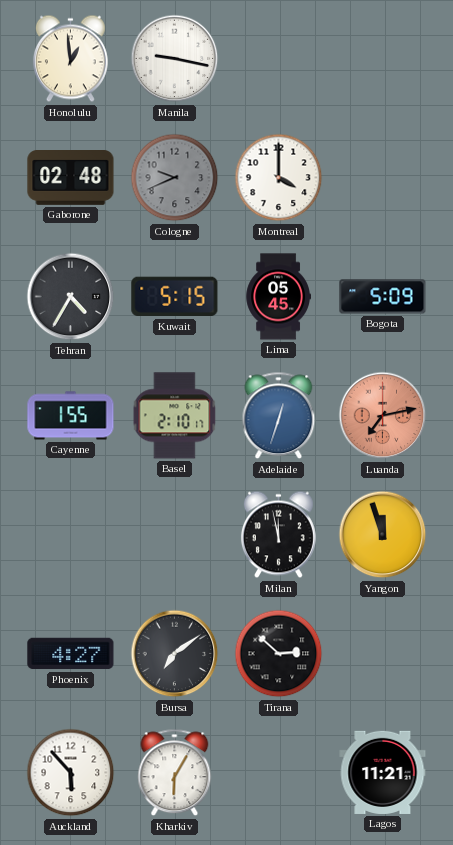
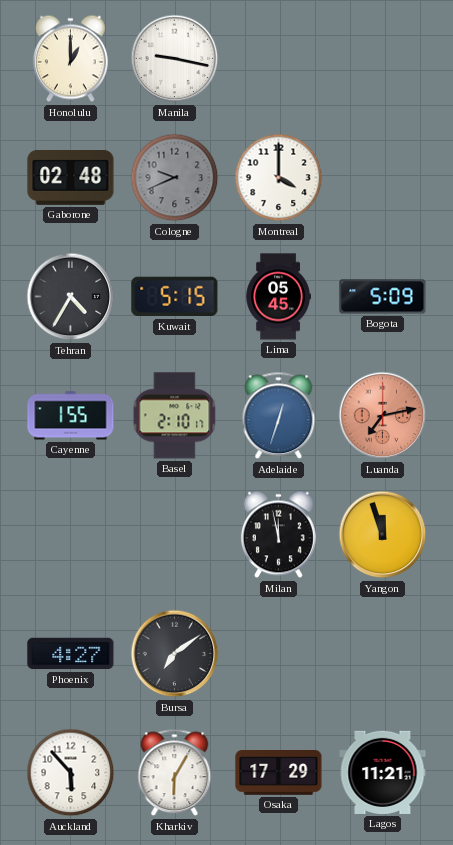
Honolulu: 12:59 -> 1:00 (70, 59)
Tirana: 2:52 -> none (279, 654)
Osaka: none -> 17:29 (279, 773)
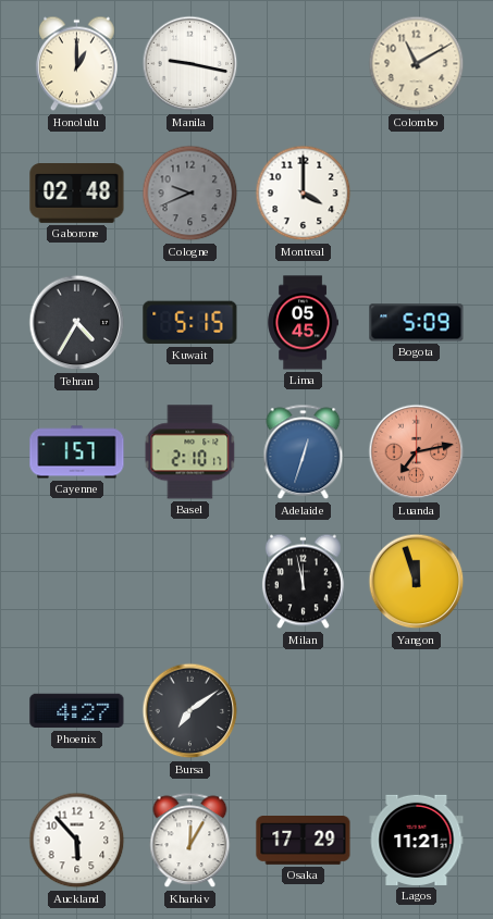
Colombo: none -> 11:10 (417, 64)
Cayenne: 1:55 -> 1:57 (77, 452)
Kharkiv: 6:05 -> 12:05 (190, 841)
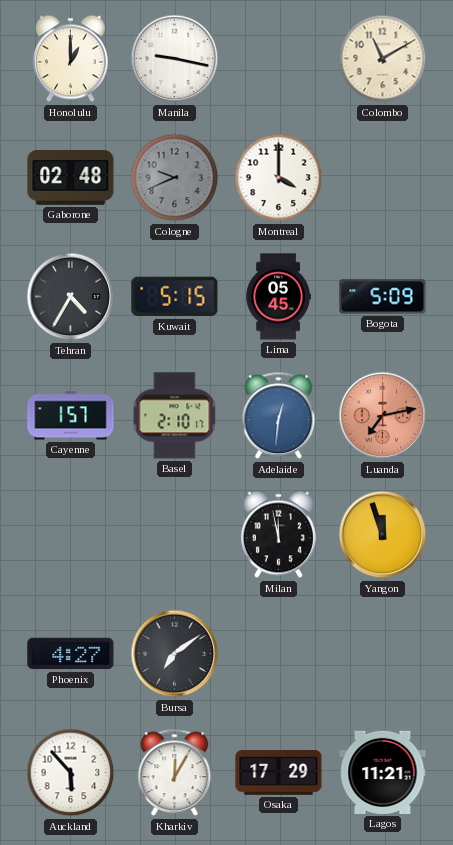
Adelaide: 12:33 -> 12:31 (279, 416)
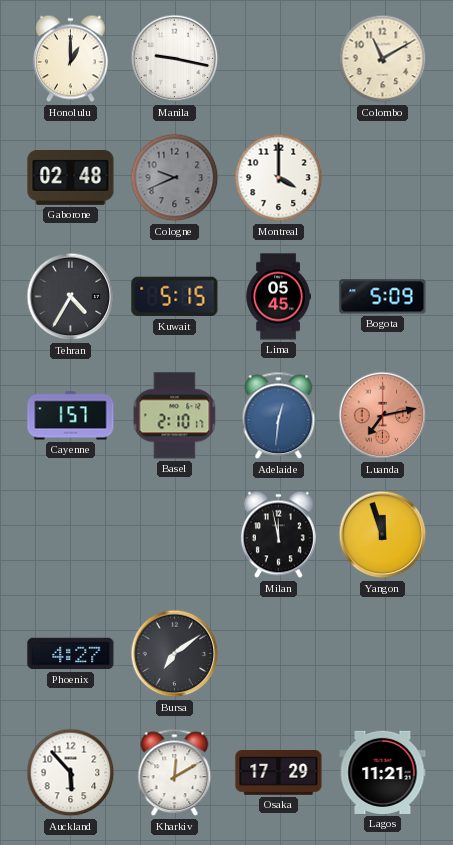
Kharkiv: 12:05 -> 12:10 (175, 773)
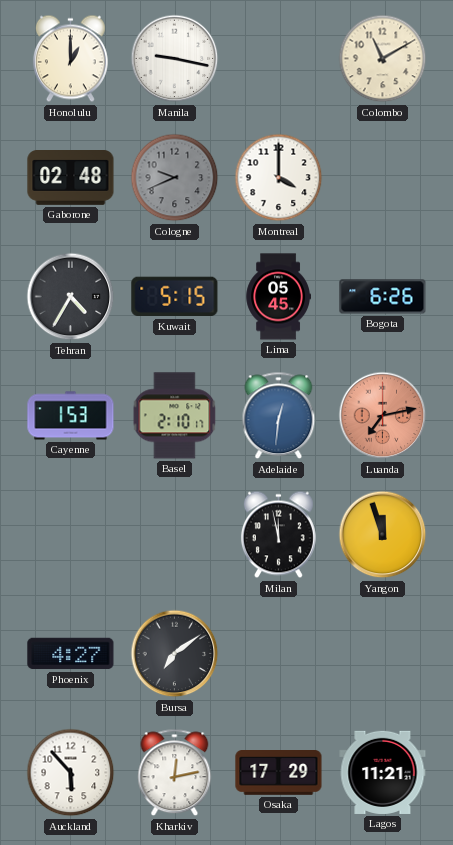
Bogota: 5:09 -> 6:26 (383, 297)
Cayenne: 1:57 -> 1:53 (71, 416)
Kharkiv: 12:10 -> 12:13 (175, 773)
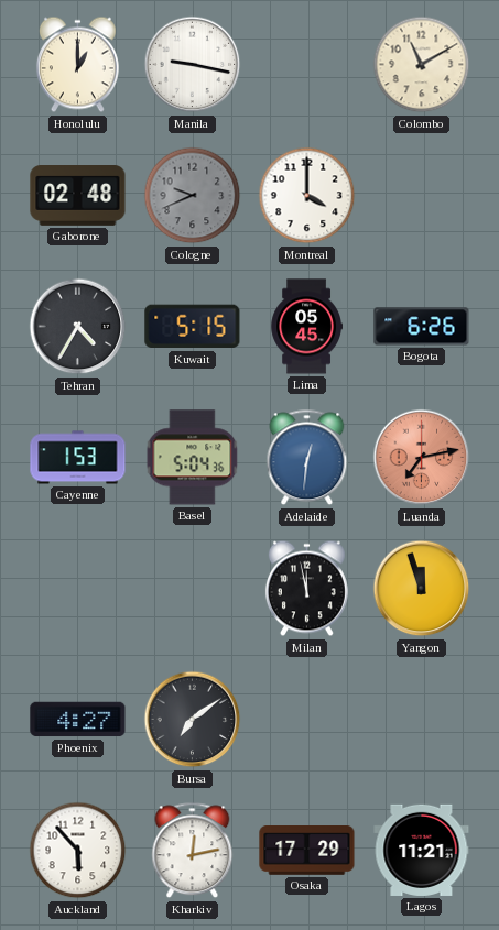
Basel: 2:10 -> 5:04 (193, 458)
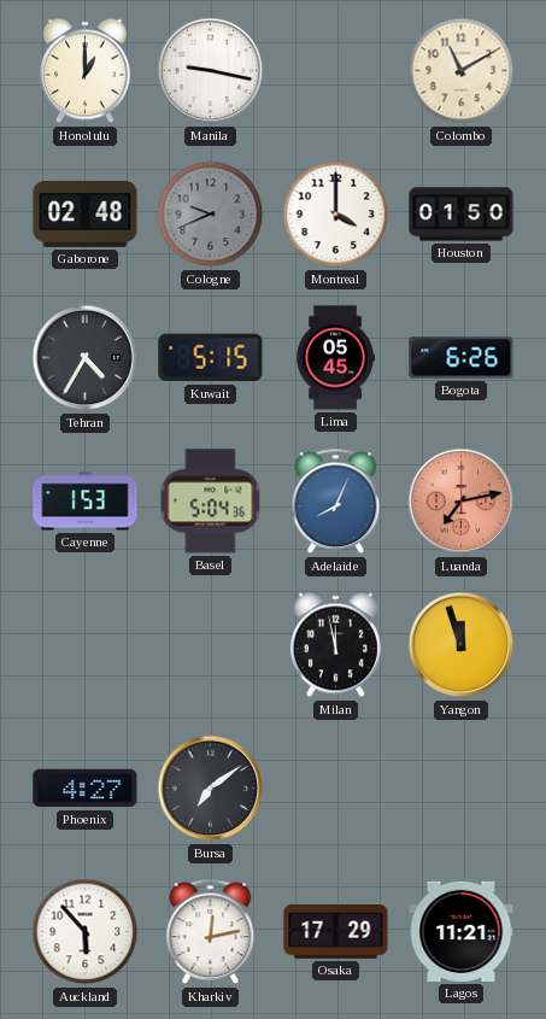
Houston: none -> 01:50 (462, 215)
Adelaide: 12:31 -> 8:04 (336, 502)
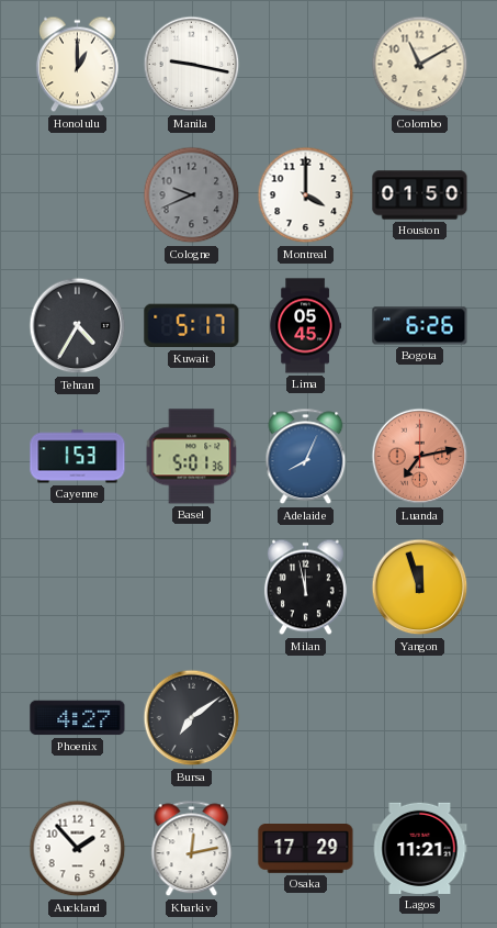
Gaborone: 02:48 -> none (86, 215)
Kuwait: 5:15 -> 5:17 (192, 326)
Basel: 5:04 -> 5:01 (192, 457)
Auckland: 5:53 -> 1:53 (78, 849)
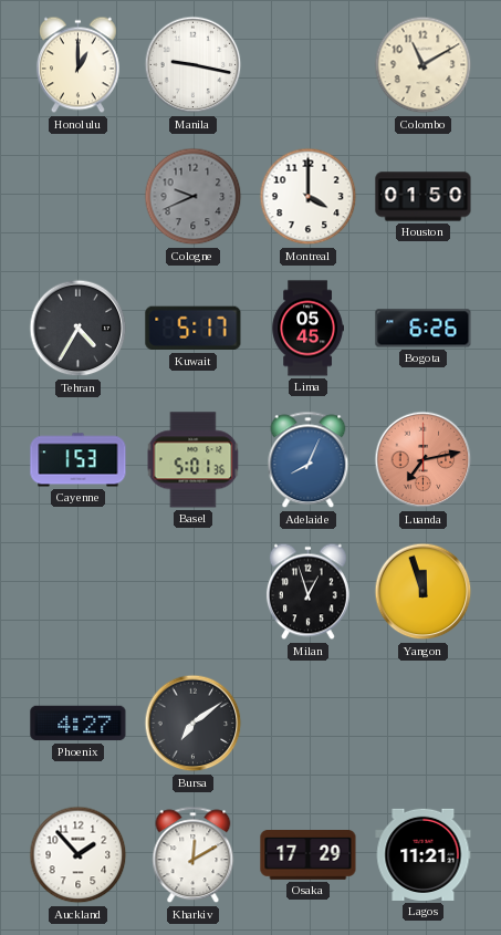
Milan: 11:58 -> 12:57 (307, 592)
Kharkiv: 12:13 -> 12:10 (194, 855)
